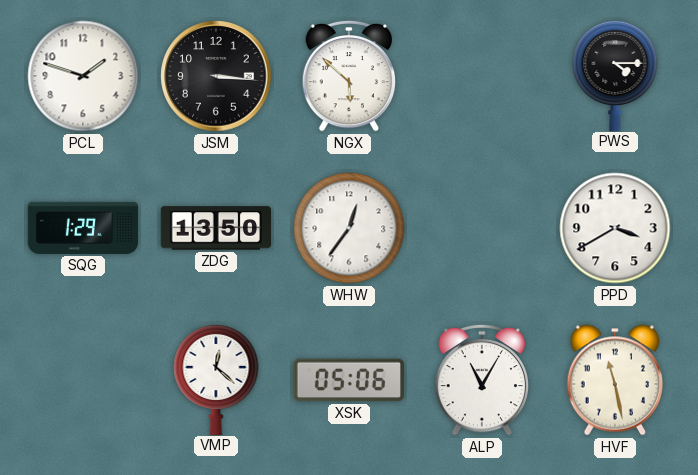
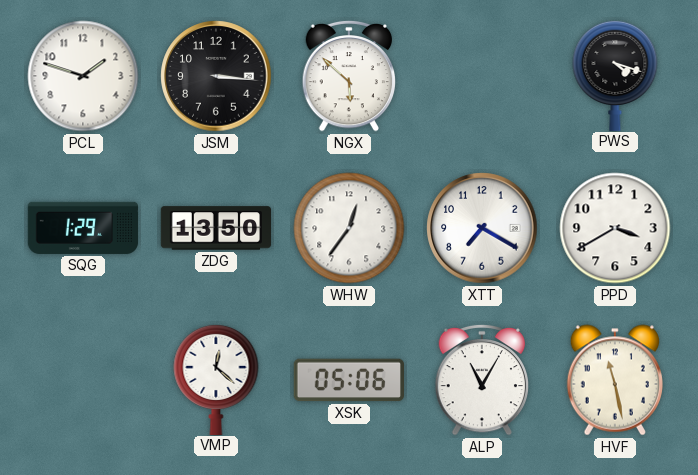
PWS: 4:15 -> 4:18 (615, 75)
XTT: none -> 7:20 (482, 228)
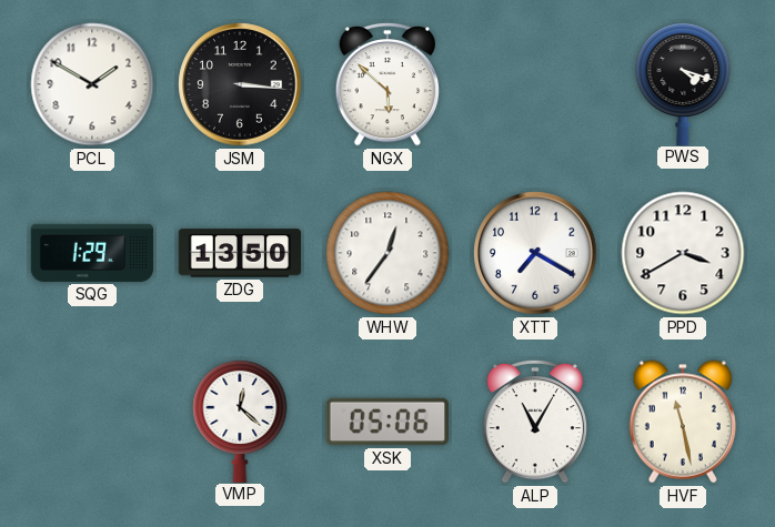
PCL: 1:48 -> 1:50 (92, 84)
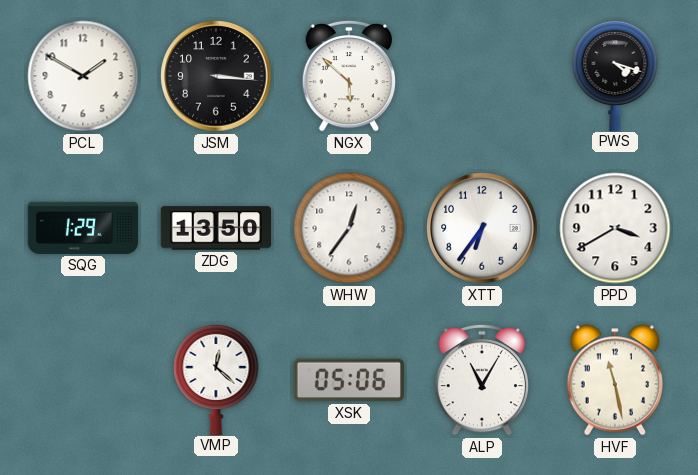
XTT: 7:20 -> 6:36 (482, 228)
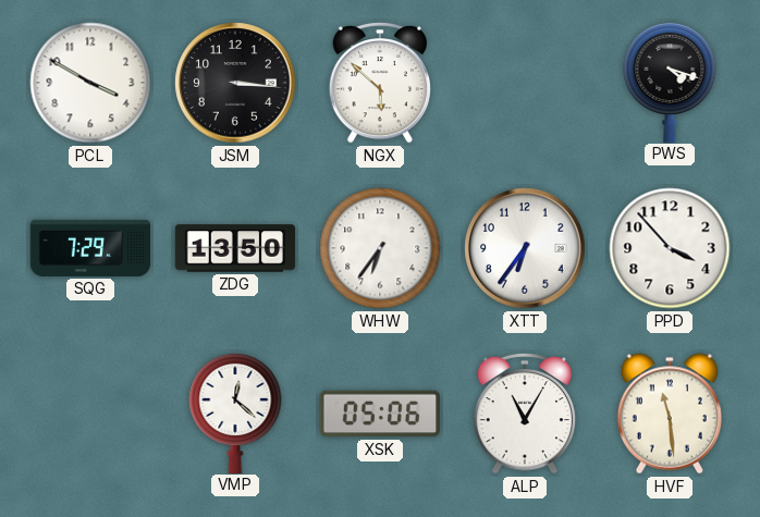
PCL: 1:50 -> 3:50 (90, 83)
SQG: 1:29 -> 7:29 (90, 248)
WHW: 12:36 -> 6:36 (380, 248)
PPD: 3:40 -> 3:53 (670, 248)
HVF: 11:28 -> 11:29 (670, 414)
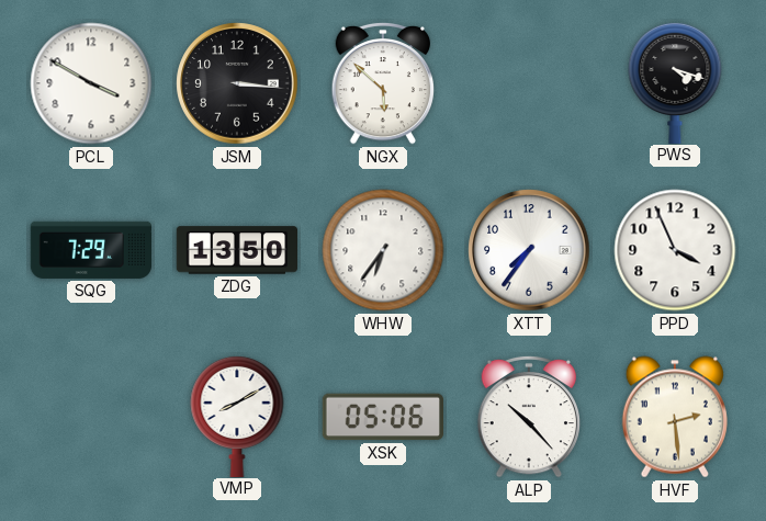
XTT: 6:36 -> 7:36 (529, 250)
PPD: 3:53 -> 3:56 (675, 250)
VMP: 12:22 -> 8:10 (237, 416)
ALP: 11:05 -> 10:23 (528, 417)
HVF: 11:29 -> 2:29 (675, 417)
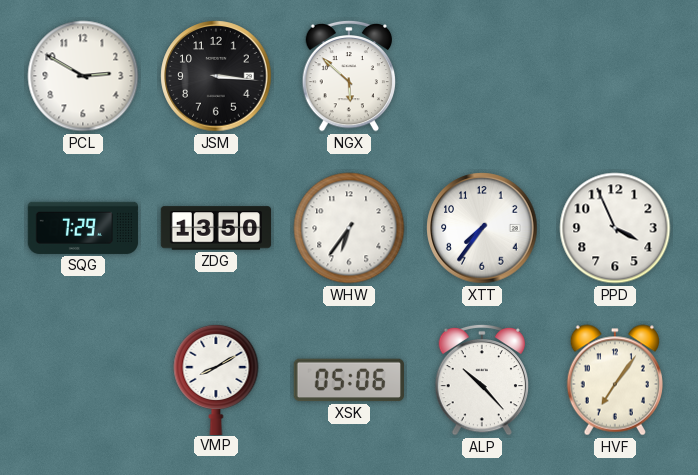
PCL: 3:50 -> 2:50 (83, 76)
PWS: 4:18 -> none (675, 82)
HVF: 2:29 -> 7:06 (615, 380)
